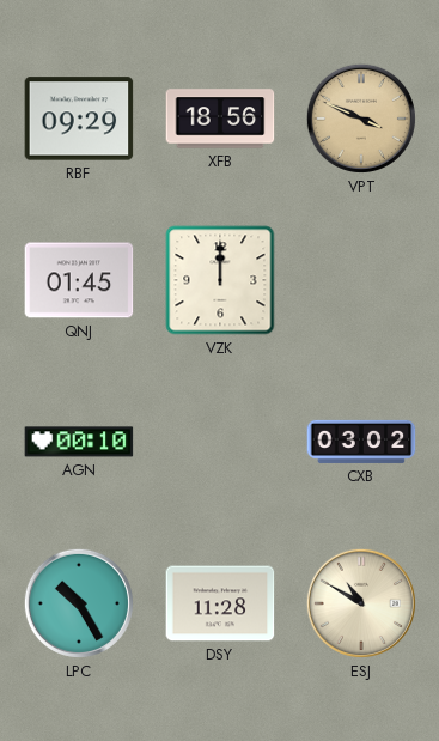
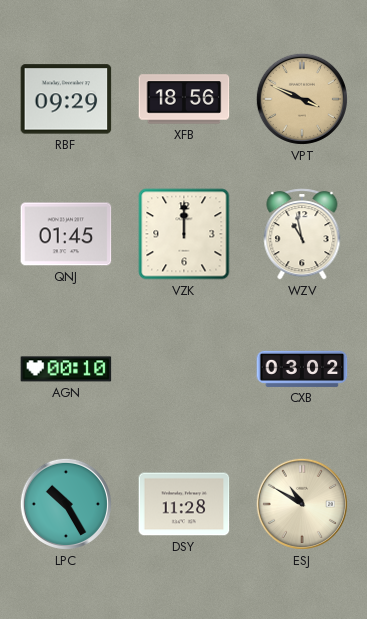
WZV: none -> 10:58 (302, 234)
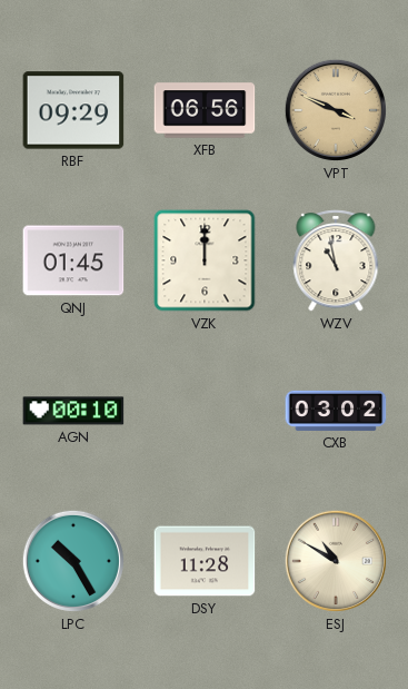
XFB: 18:56 -> 06:56 (205, 110)
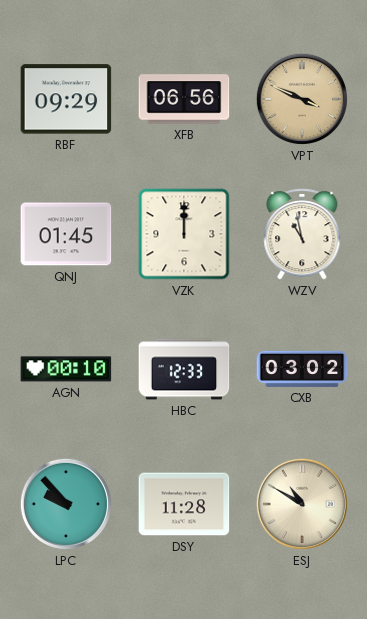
HBC: none -> 12:33 (184, 369)
LPC: 10:25 -> 9:53 (66, 504)
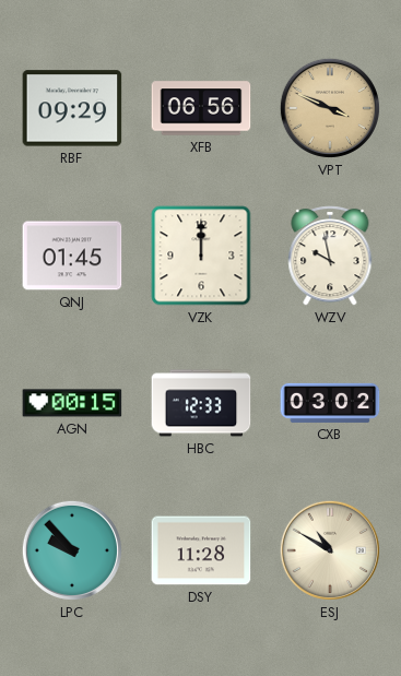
WZV: 10:58 -> 9:58 (330, 256)
AGN: 00:10 -> 00:15 (72, 403)
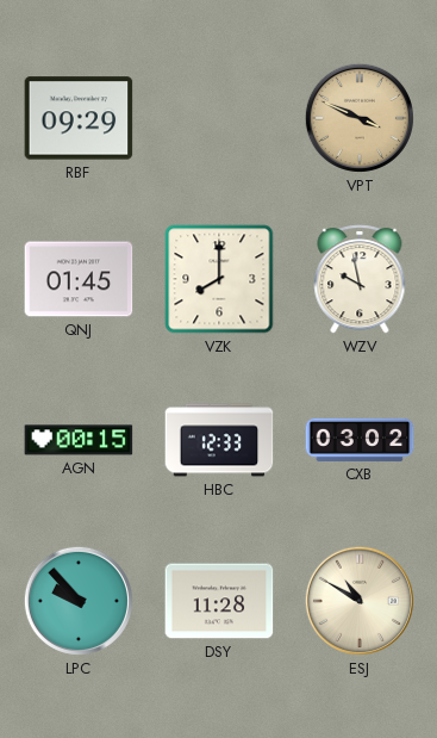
XFB: 06:56 -> none (201, 108)
VZK: 12:00 -> 8:00 (219, 279)
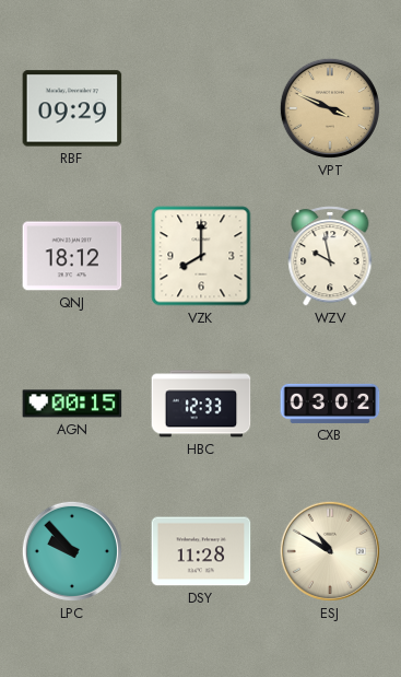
QNJ: 01:45 -> 18:12 (72, 256)
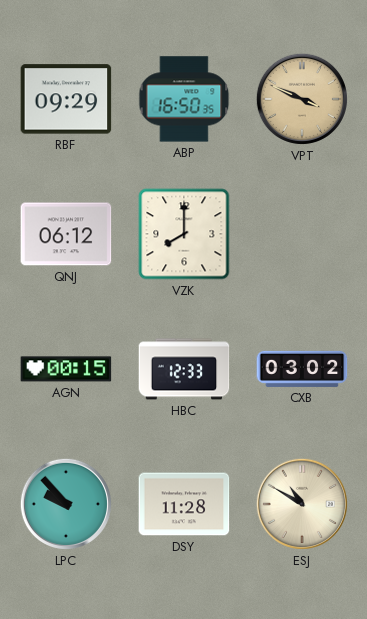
ABP: none -> 16:50 (184, 99)
QNJ: 18:12 -> 06:12 (66, 234)
WZV: 9:58 -> none (330, 256)
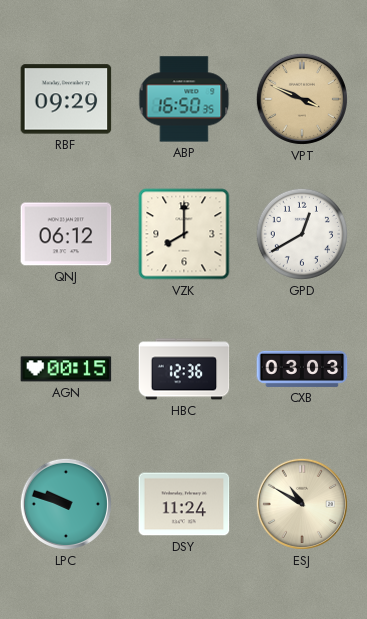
GPD: none -> 12:40 (302, 234)
HBC: 12:33 -> 12:36 (184, 369)
CXB: 03:02 -> 03:03 (302, 369)
LPC: 9:53 -> 9:48 (66, 504)
DSY: 11:28 -> 11:24 (184, 504)
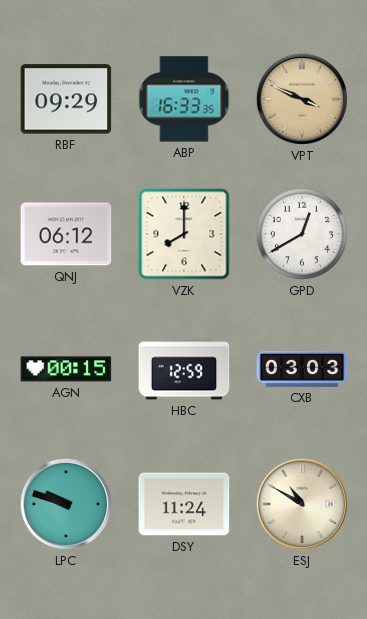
ABP: 16:50 -> 16:33 (184, 99)
HBC: 12:36 -> 12:59 (184, 369)
